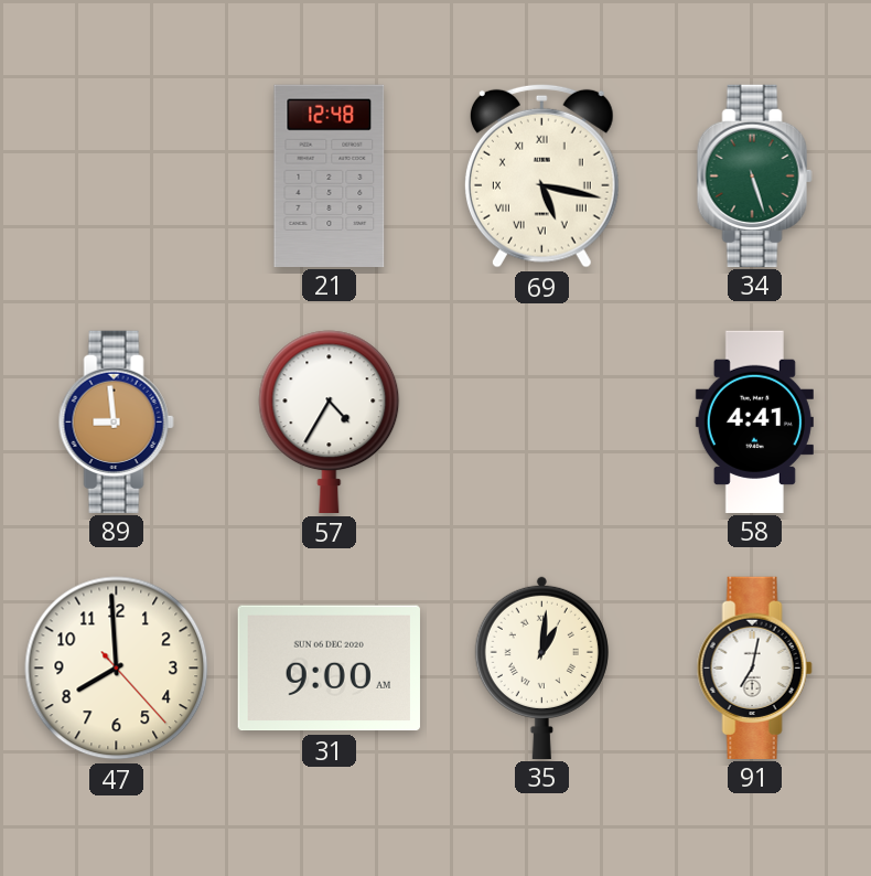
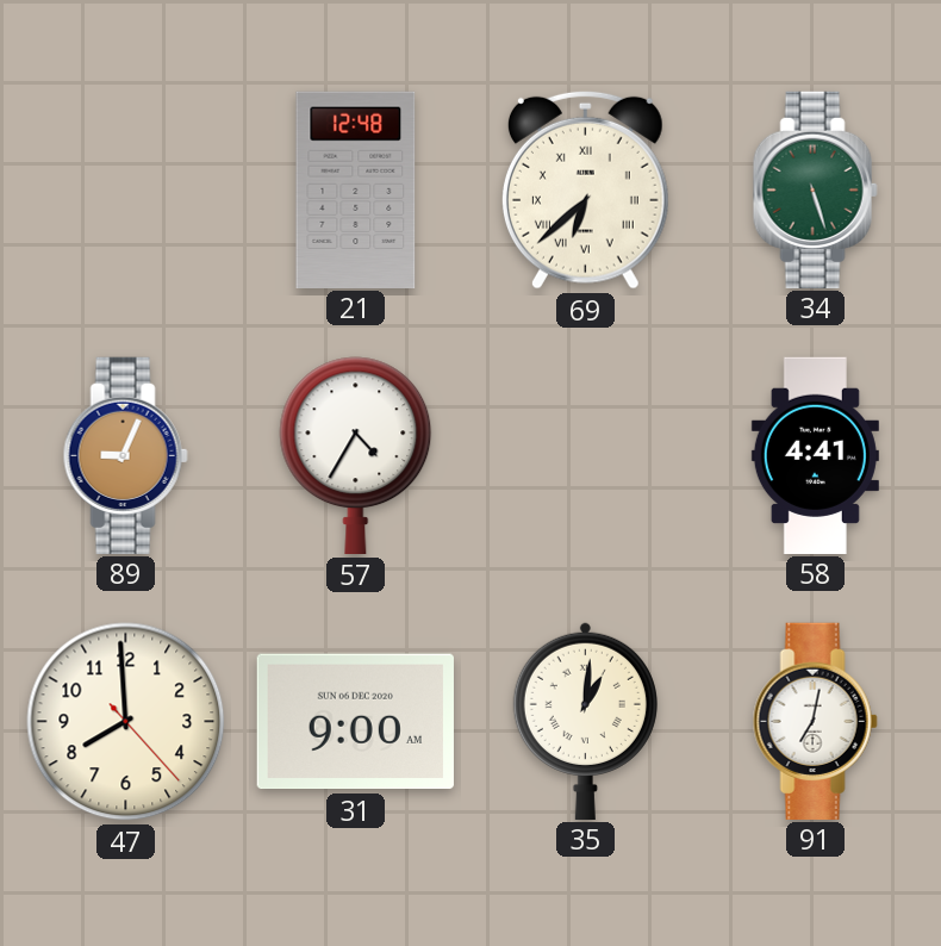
69: 5:17 -> 6:38 (585, 189)
89: 8:59 -> 9:04 (125, 455)
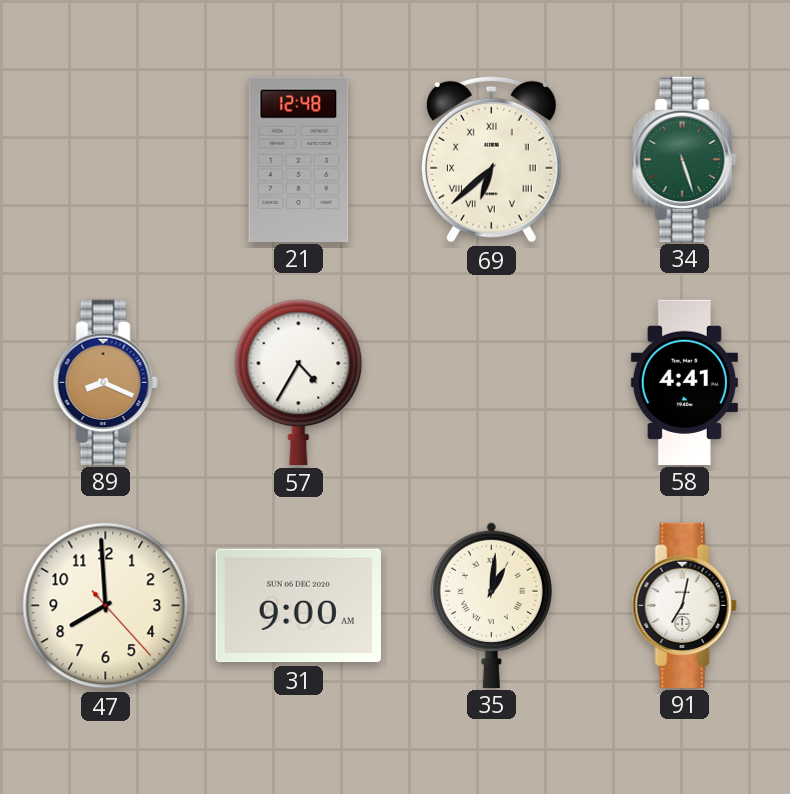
89: 9:04 -> 8:19 (105, 382)
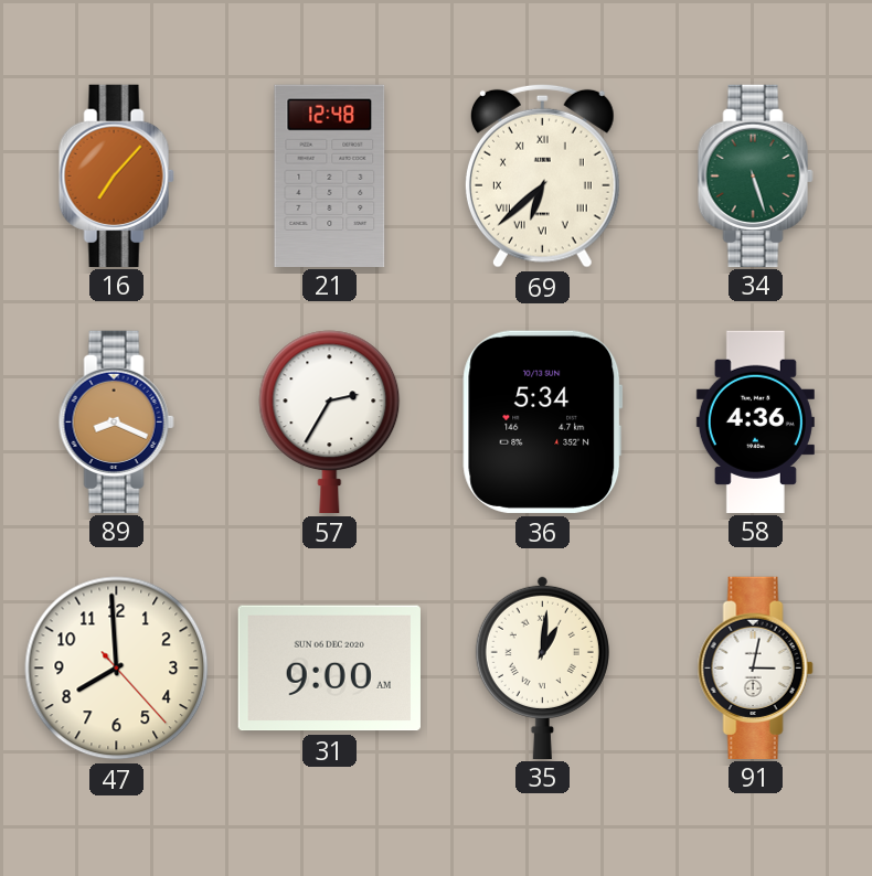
16: none -> 7:07 (116, 175)
57: 4:35 -> 2:35 (330, 421)
36: none -> 5:34 (543, 421)
58: 4:41 -> 4:36 (755, 421)
91: 7:02 -> 3:02 (755, 667)
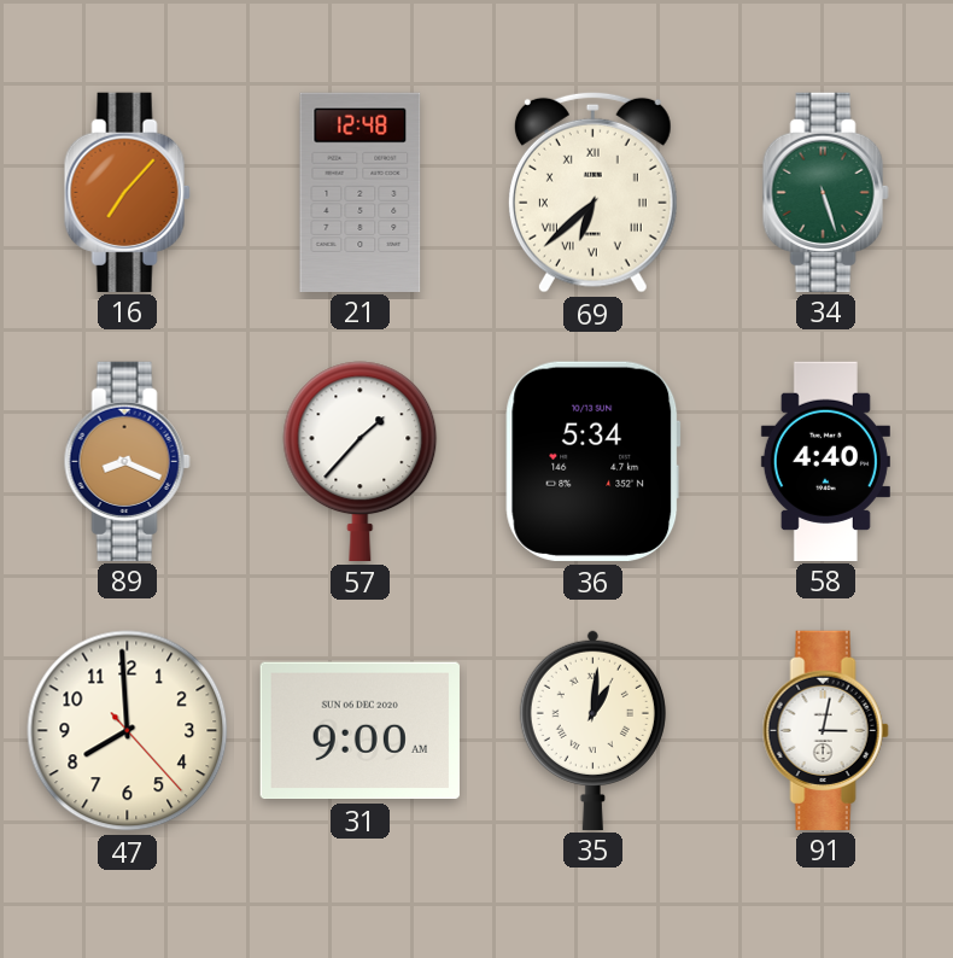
57: 2:35 -> 1:37 (361, 461)
58: 4:36 -> 4:40 (825, 461)
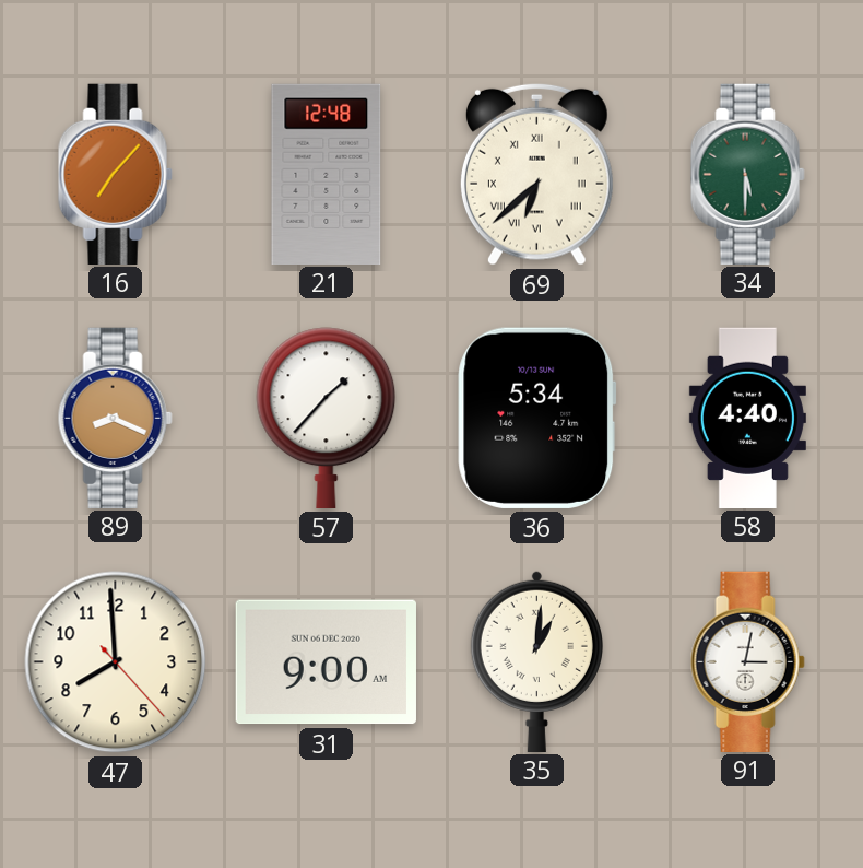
34: 5:27 -> 5:30 (747, 174)
